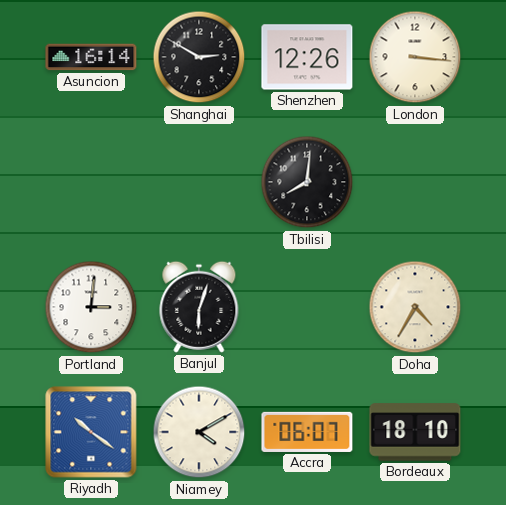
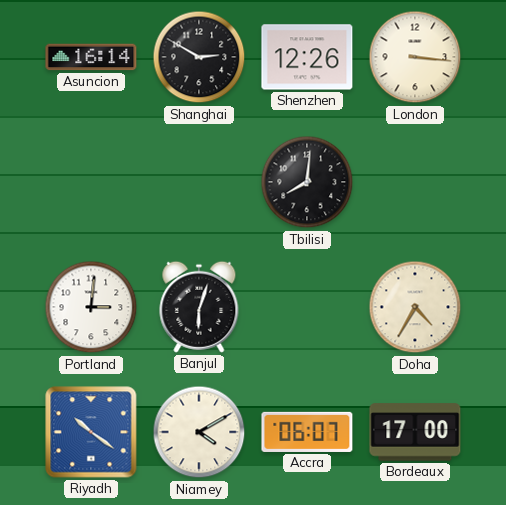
Bordeaux: 18:10 -> 17:00 (415, 432)
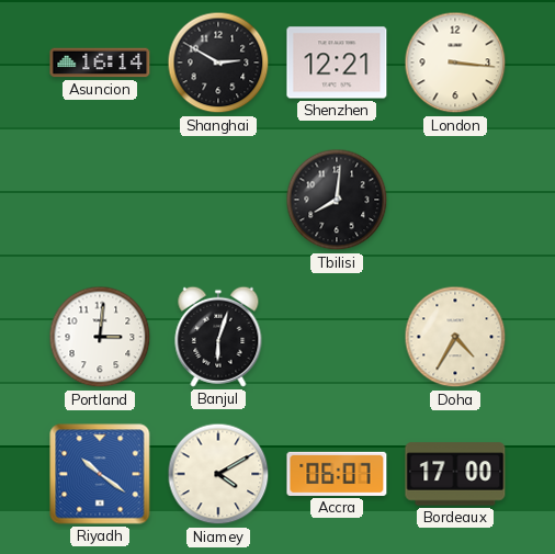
Shenzhen: 12:26 -> 12:21 (337, 63)
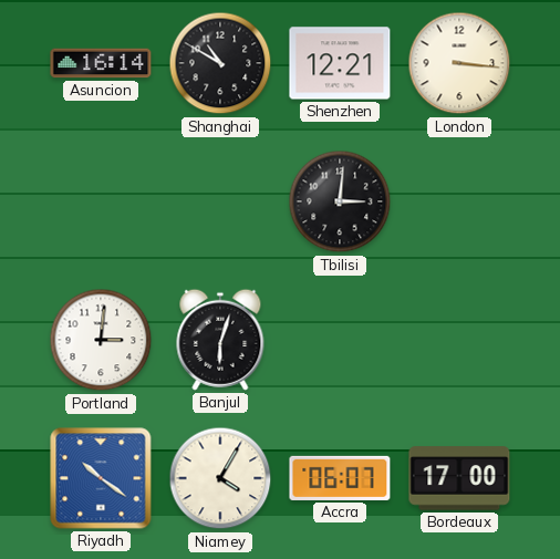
Shanghai: 2:50 -> 10:50 (220, 63)
Tbilisi: 8:01 -> 3:01 (340, 201)
Doha: 4:35 -> none (455, 337)
Niamey: 4:10 -> 4:05 (220, 478)
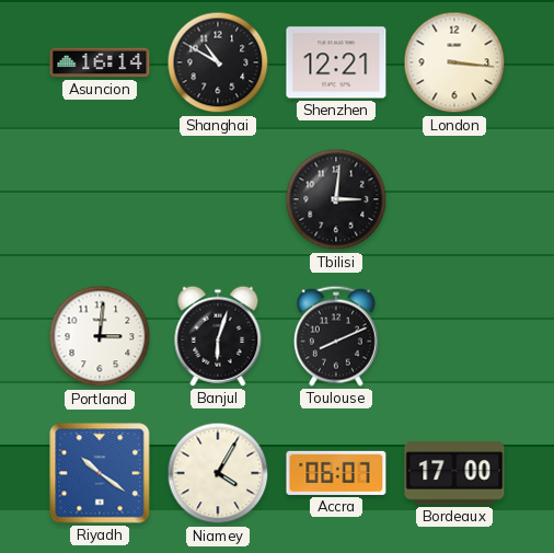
Toulouse: none -> 8:11 (336, 336)
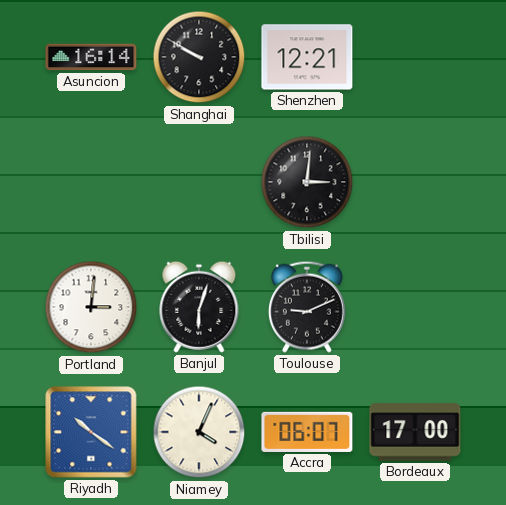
Shanghai: 10:50 -> 9:50 (199, 57)
London: 3:16 -> none (454, 62)
Toulouse: 8:11 -> 9:11 (307, 307)
Niamey: 4:05 -> 4:04 (199, 432)
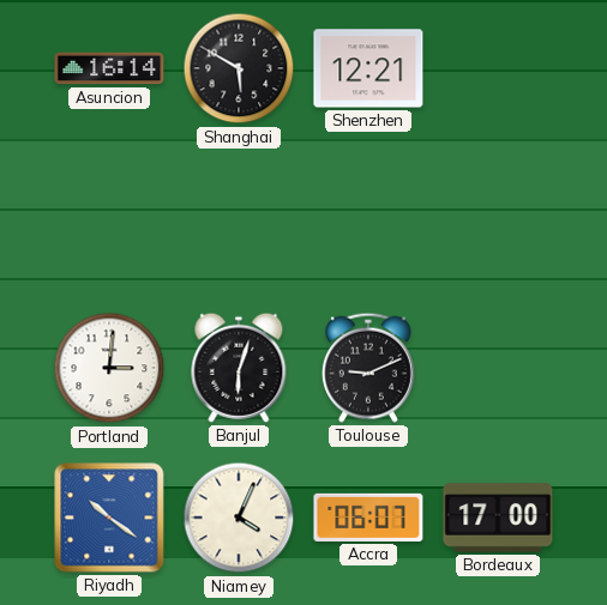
Shanghai: 9:50 -> 5:50 (239, 68)
Tbilisi: 3:01 -> none (307, 182)
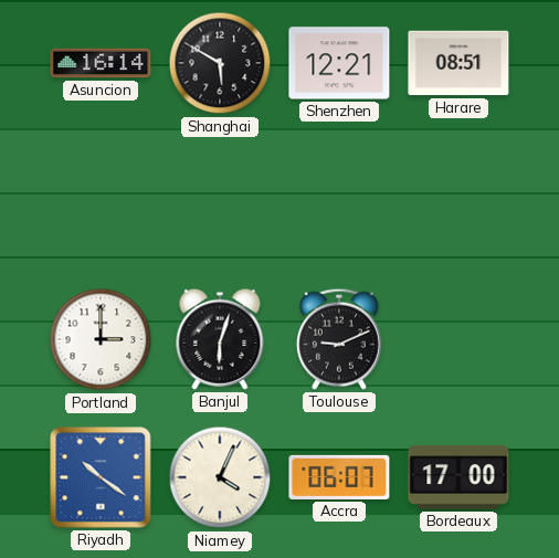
Harare: none -> 08:51 (458, 63)
Portland: 3:01 -> 3:00 (101, 339)
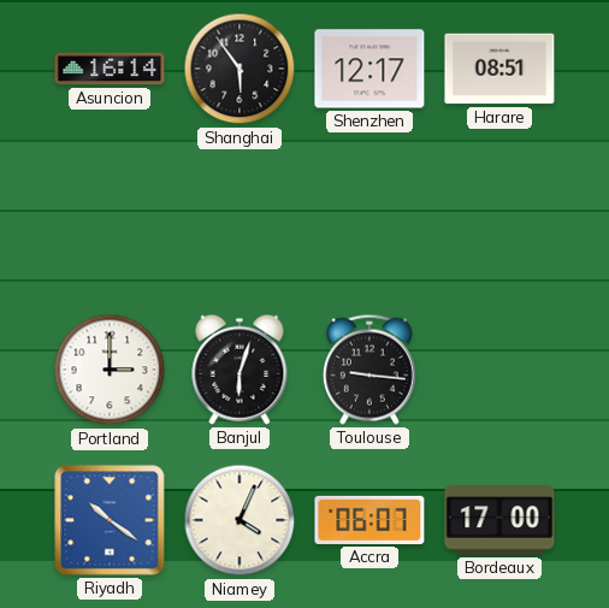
Shanghai: 5:50 -> 5:54 (240, 69)
Shenzhen: 12:21 -> 12:17 (369, 69)
Toulouse: 9:11 -> 9:16 (369, 370)
